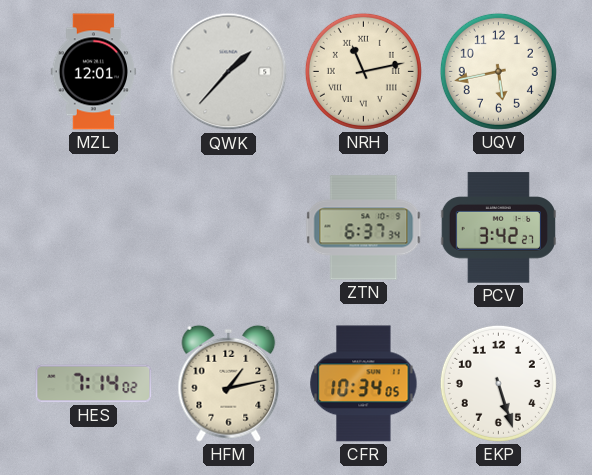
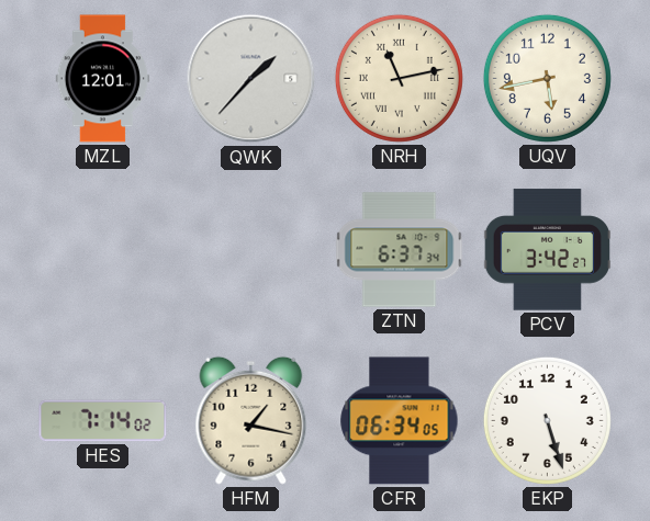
HFM: 1:13 -> 1:17 (251, 420)
CFR: 10:34 -> 06:34 (400, 421)
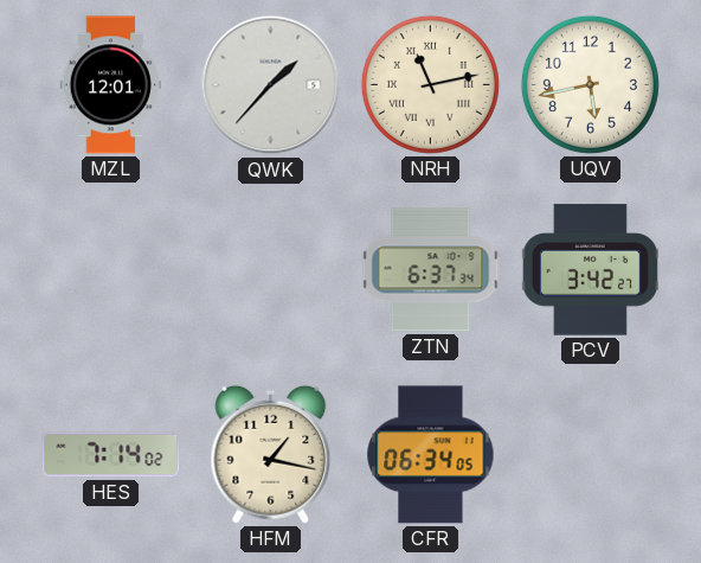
EKP: 5:27 -> none (547, 420)
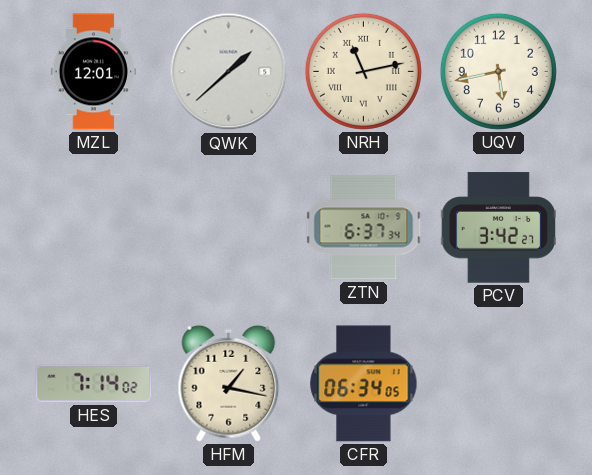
QWK: 1:37 -> 1:38 (229, 72)
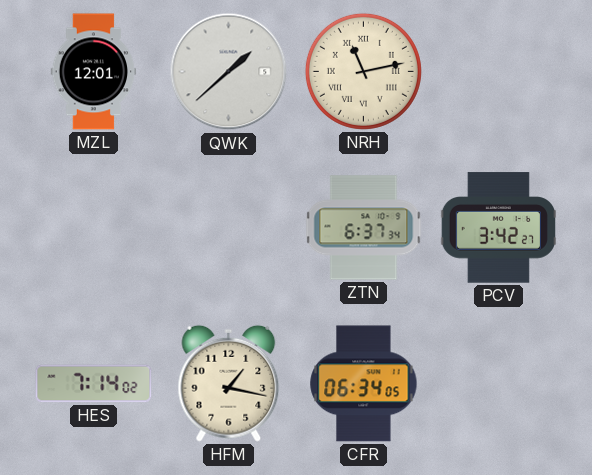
UQV: 5:43 -> none (498, 71)
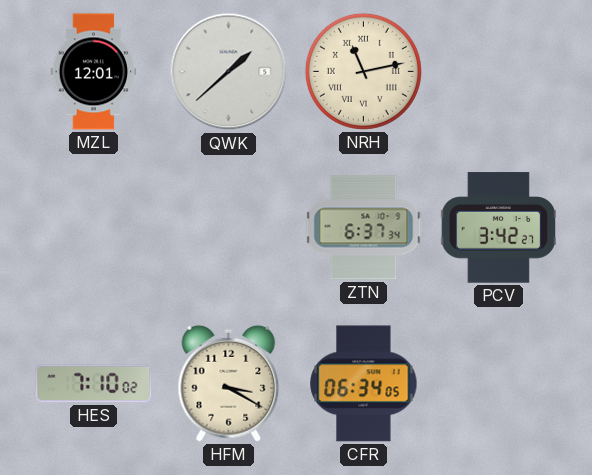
HES: 7:14 -> 7:10 (94, 384)
HFM: 1:17 -> 3:20 (229, 383)
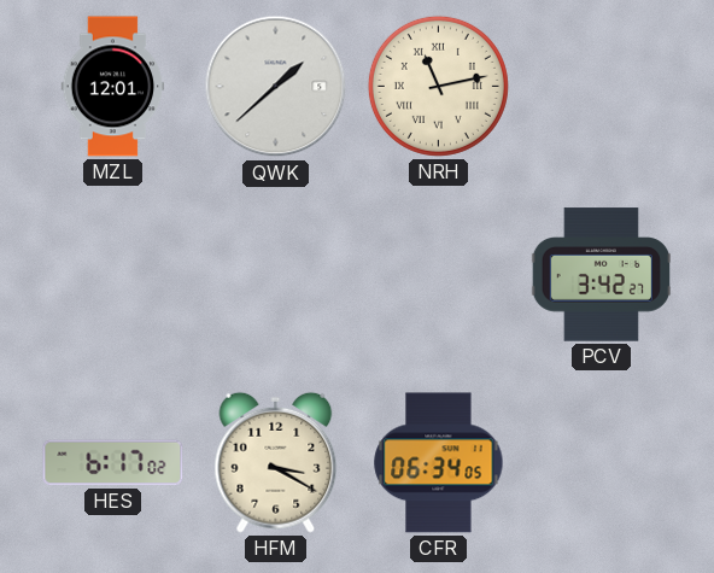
ZTN: 6:37 -> none (364, 228)
HES: 7:10 -> 6:17 (113, 463)
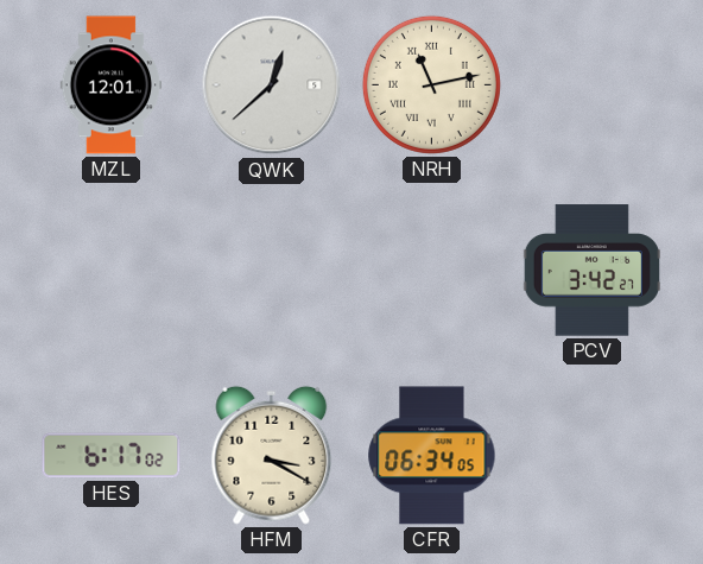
QWK: 1:38 -> 12:38 (272, 85)
